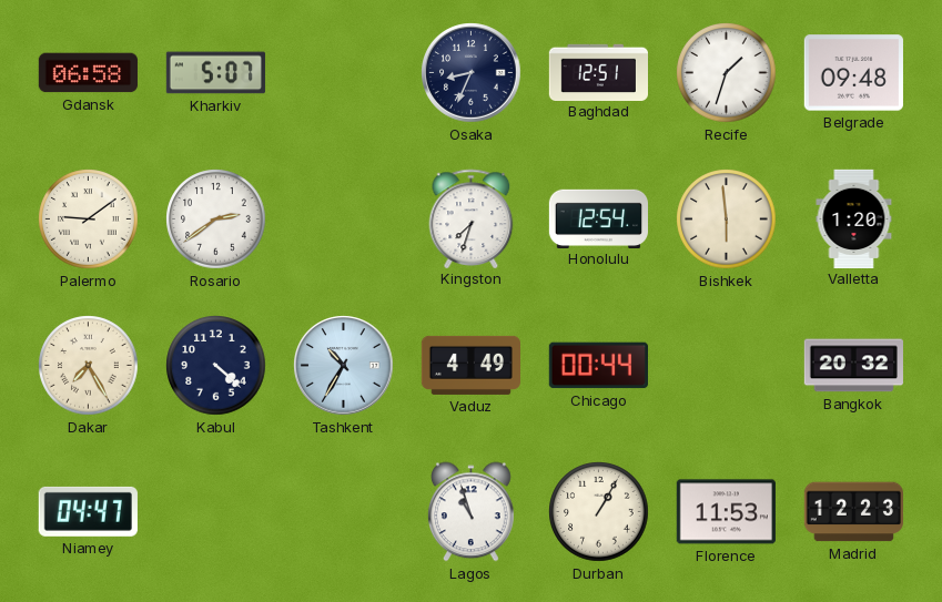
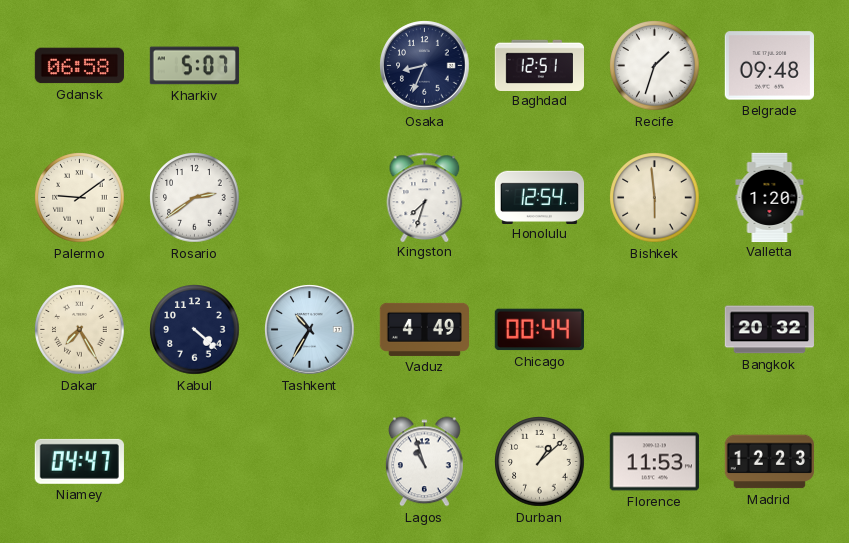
Durban: 1:05 -> 1:08 (540, 462)
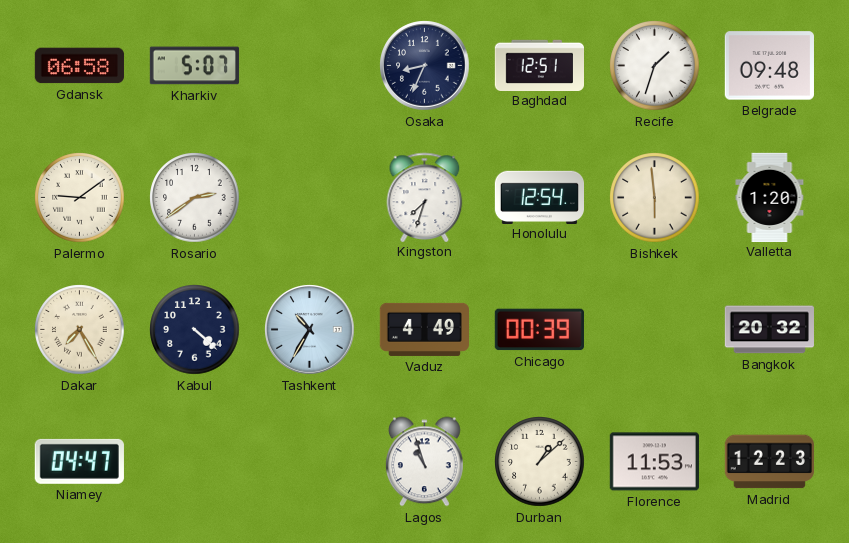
Chicago: 00:44 -> 00:39 (539, 330)
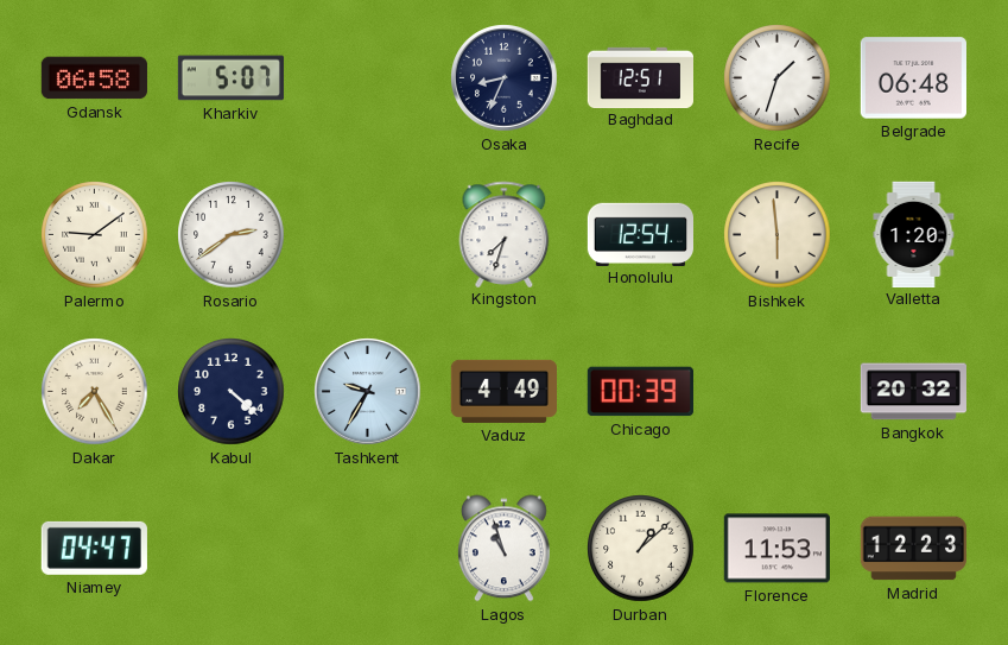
Belgrade: 09:48 -> 06:48 (913, 78)
Tashkent: 10:35 -> 9:35 (368, 392)
